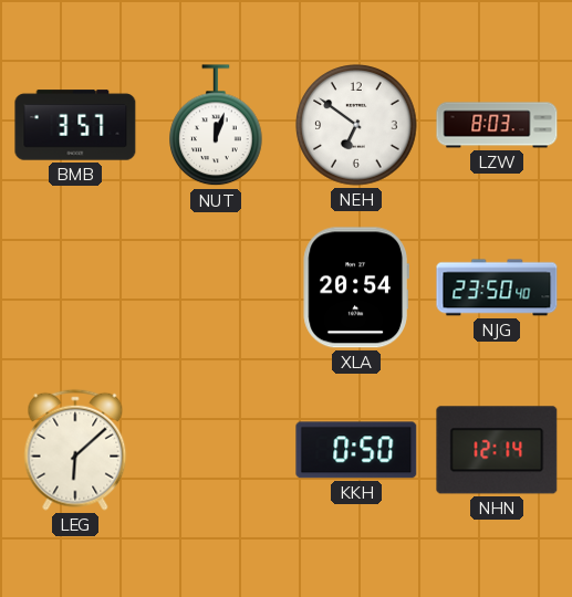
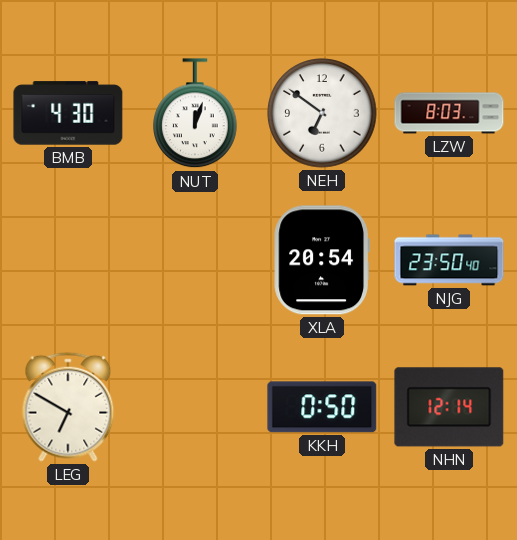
BMB: 3:57 -> 4:30 (68, 113)
LEG: 6:08 -> 6:50 (68, 407)
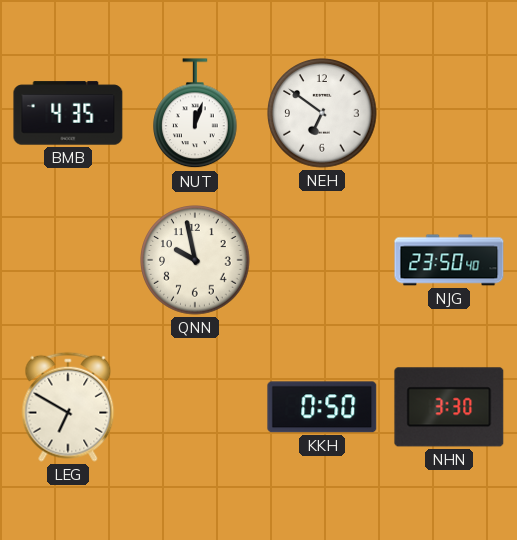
BMB: 4:30 -> 4:35 (68, 113)
LZW: 8:03 -> none (449, 113)
QNN: none -> 9:58 (195, 260)
XLA: 20:54 -> none (322, 260)
NHN: 12:14 -> 3:30 (449, 407)
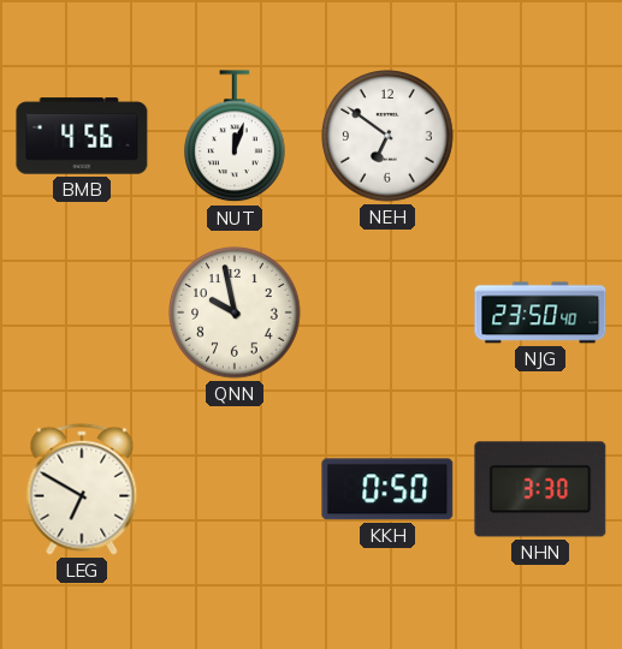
BMB: 4:35 -> 4:56 (82, 136)
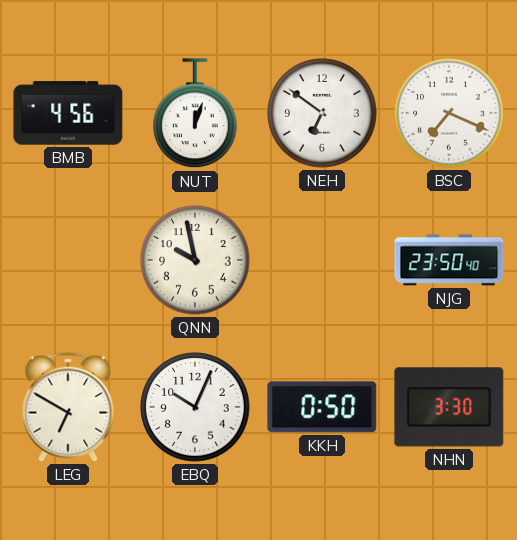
BSC: none -> 7:19 (449, 113)
EBQ: none -> 10:04 (195, 407)
